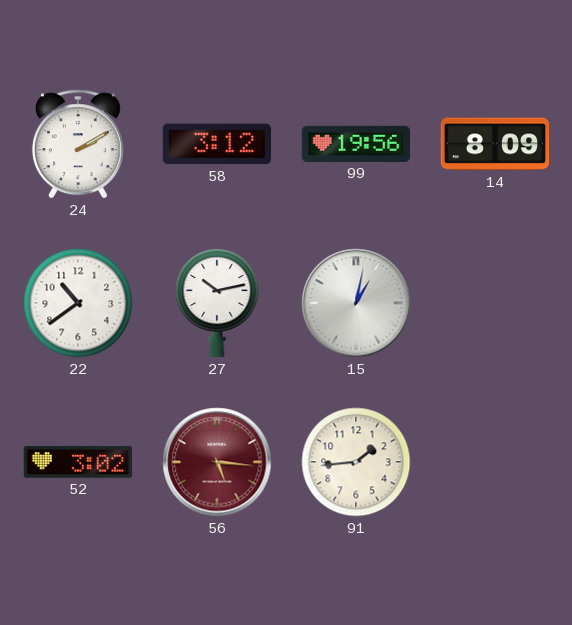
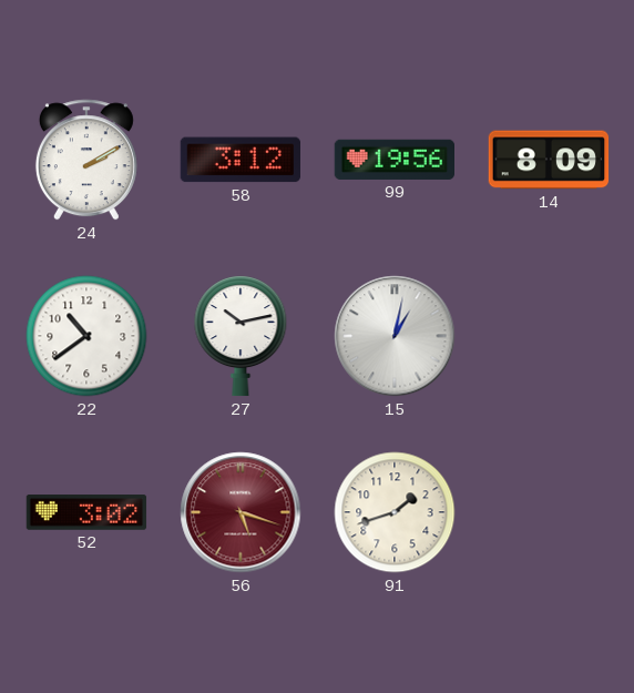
56: 5:16 -> 5:18 (241, 512)
91: 1:44 -> 1:42 (395, 512)
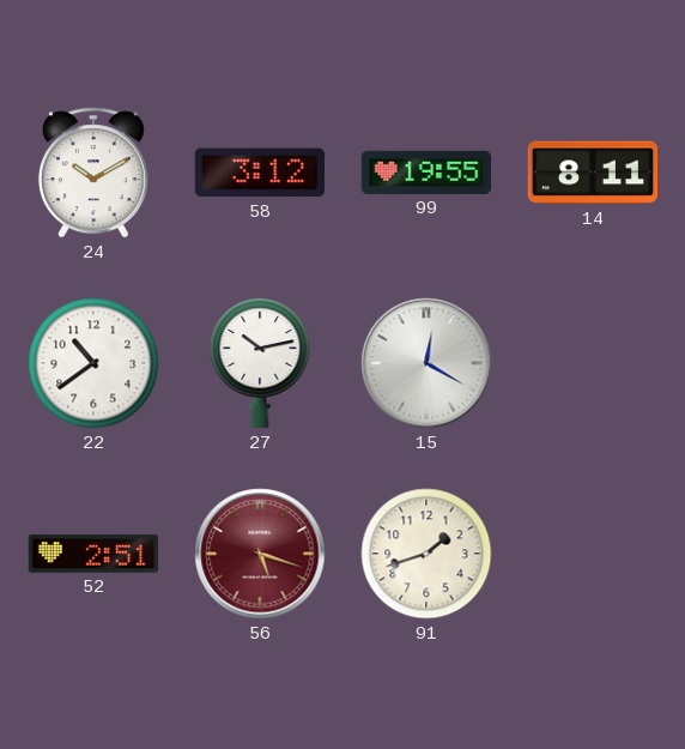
24: 2:10 -> 10:10 (93, 173)
99: 19:56 -> 19:55 (425, 173)
14: 8:09 -> 8:11 (593, 173)
15: 1:02 -> 12:20 (426, 363)
52: 3:02 -> 2:51 (93, 554)
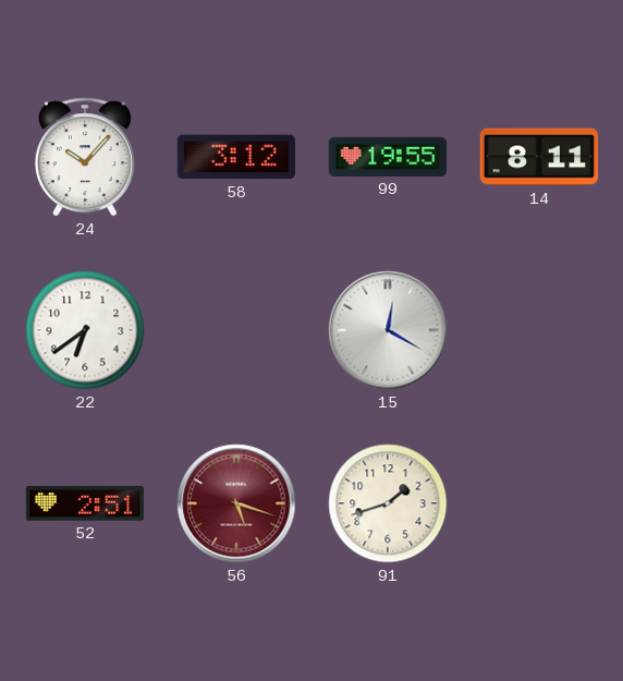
24: 10:10 -> 10:07 (85, 157)
22: 10:39 -> 6:39 (85, 330)
27: 10:13 -> none (260, 363)
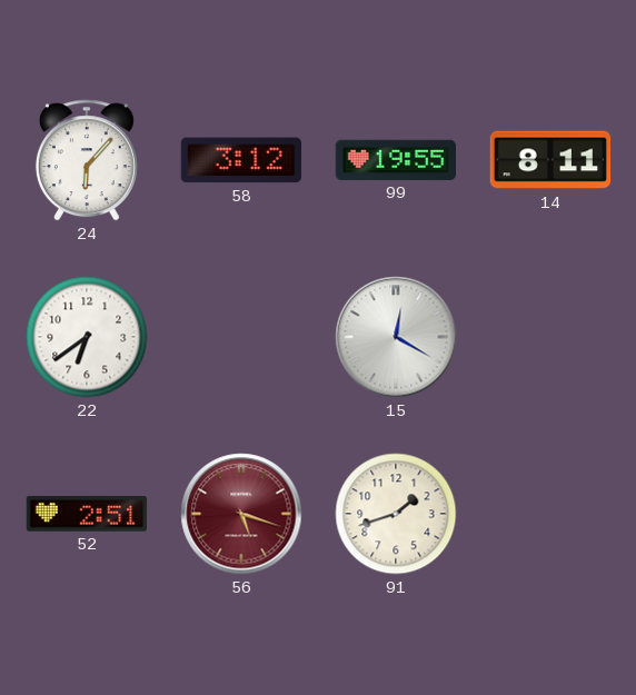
24: 10:07 -> 6:07 (87, 160)
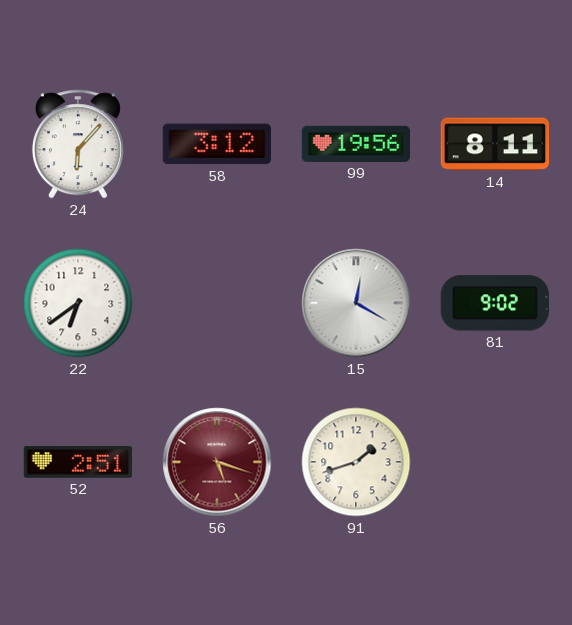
99: 19:55 -> 19:56 (355, 144)
81: none -> 9:02 (494, 303)
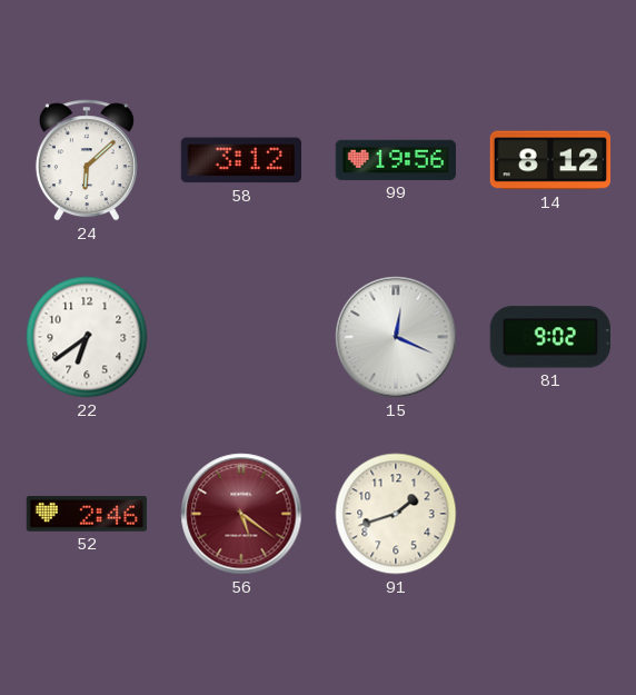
24: 6:07 -> 6:08 (87, 160)
14: 8:11 -> 8:12 (550, 160)
15: 12:20 -> 12:19 (396, 337)
52: 2:51 -> 2:46 (87, 514)
56: 5:18 -> 5:21 (241, 514)
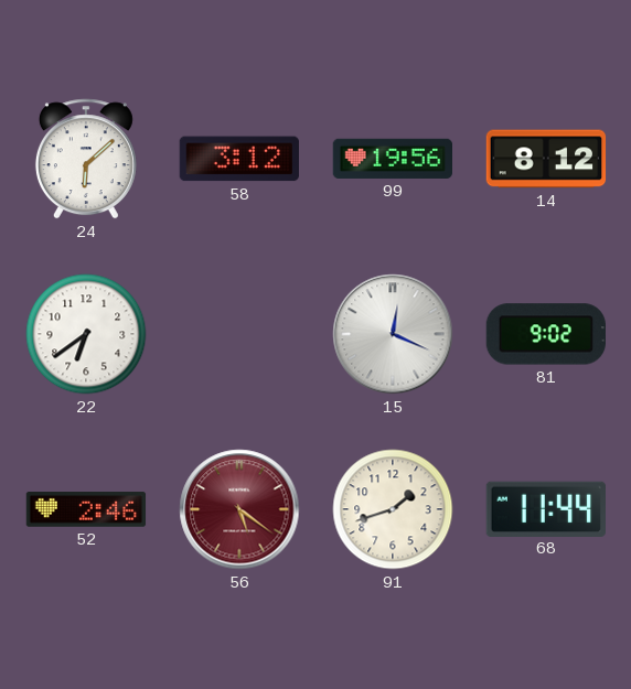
68: none -> 11:44 (545, 508)
